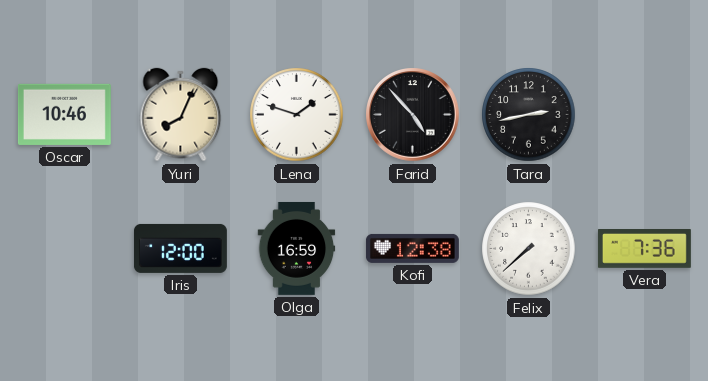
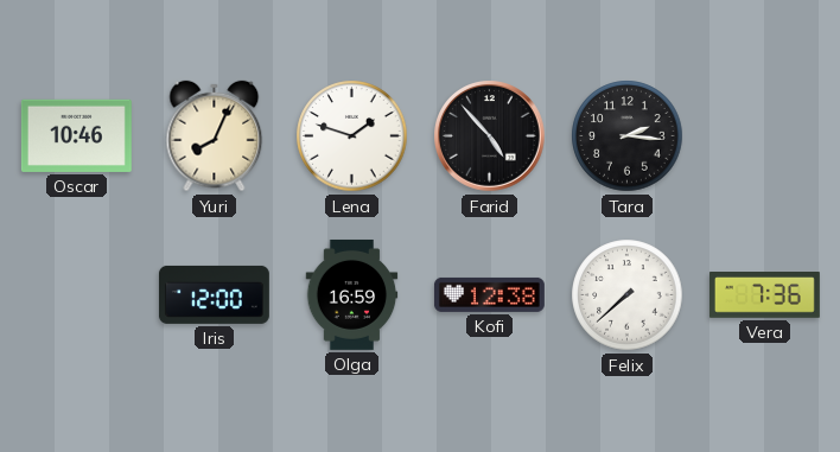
Tara: 2:43 -> 2:16 (628, 136)
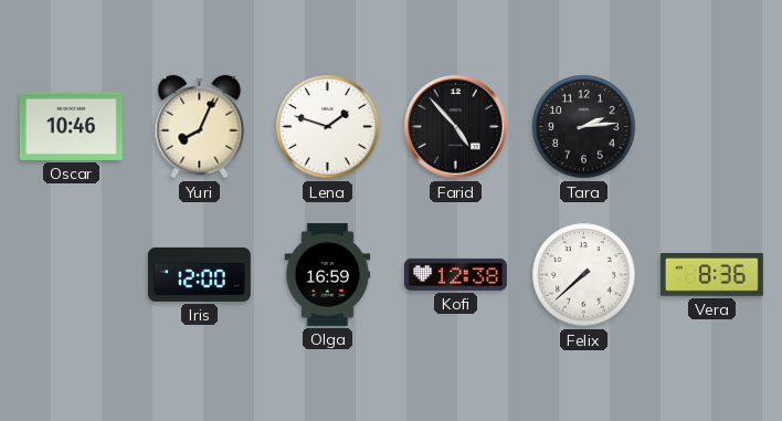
Tara: 2:16 -> 2:14 (584, 127)
Vera: 7:36 -> 8:36 (711, 275)
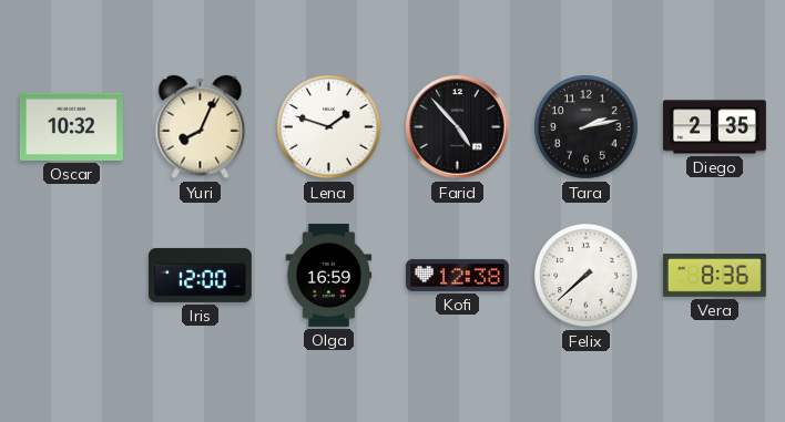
Oscar: 10:46 -> 10:32 (71, 126)
Tara: 2:14 -> 2:13 (587, 127)
Diego: none -> 2:35 (714, 127)
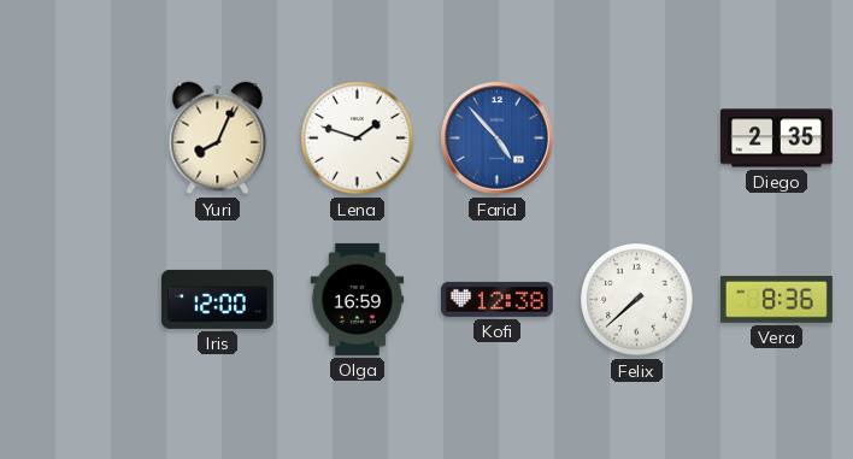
Oscar: 10:32 -> none (71, 126)
Farid dial: black -> blue (498, 139)
Tara: 2:13 -> none (587, 127)
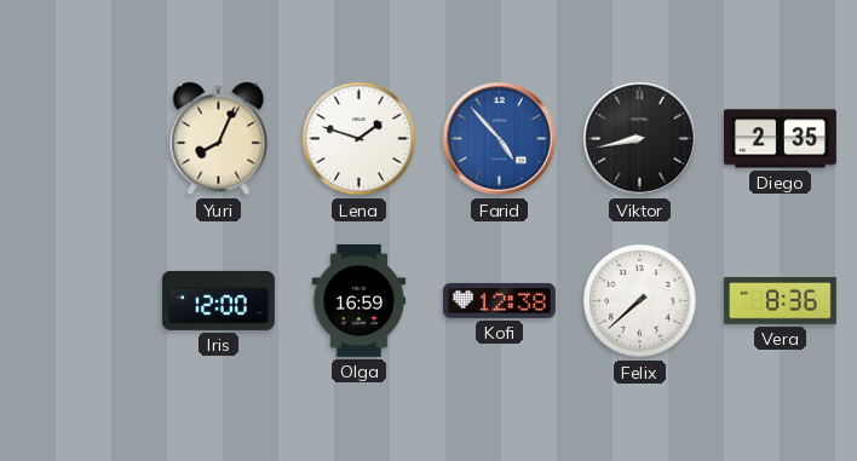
Viktor: none -> 8:43 (640, 139)
